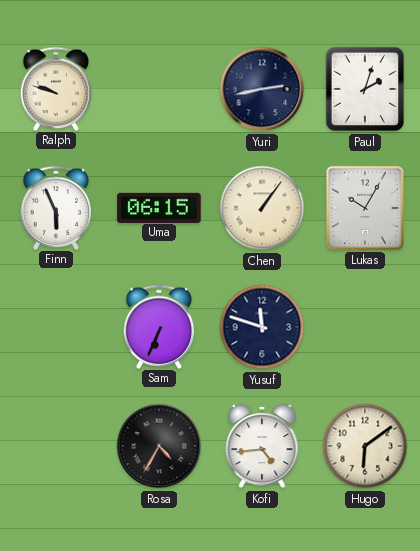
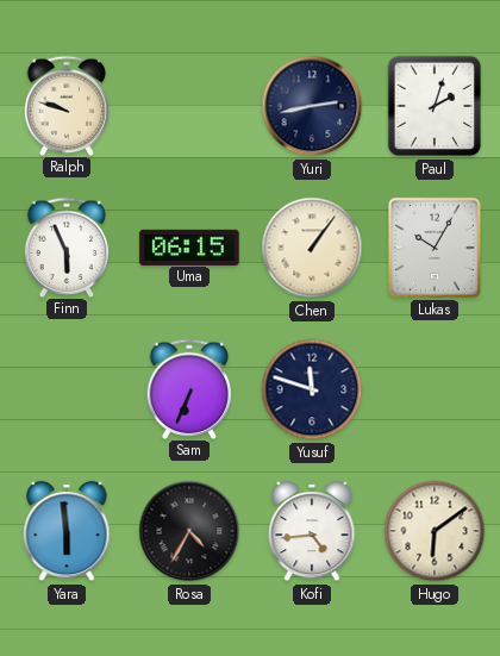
Yara: none -> 5:59 (67, 531)
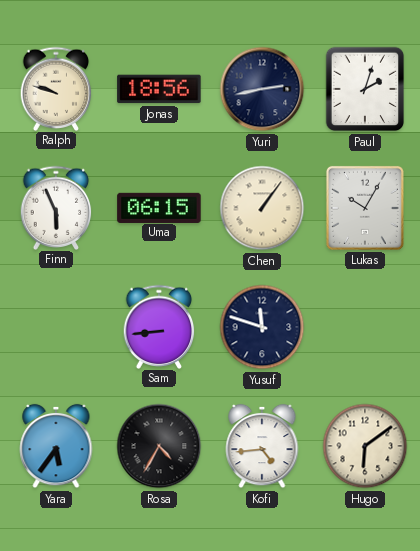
Jonas: none -> 18:56 (159, 89)
Sam: 6:34 -> 8:44 (159, 326)
Yara: 5:59 -> 5:36 (56, 446)
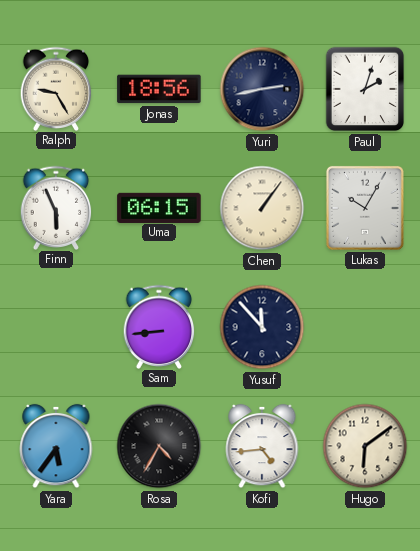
Ralph: 9:48 -> 9:25 (56, 88)
Yusuf: 11:48 -> 11:53 (262, 327)
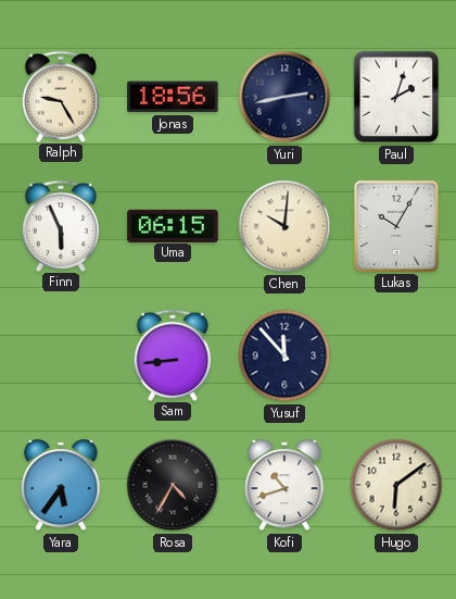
Chen: 1:06 -> 10:01 (284, 226)
Kofi: 4:44 -> 10:42 (284, 485)
